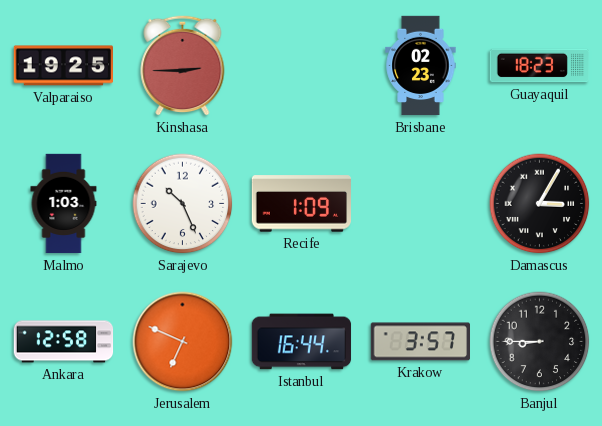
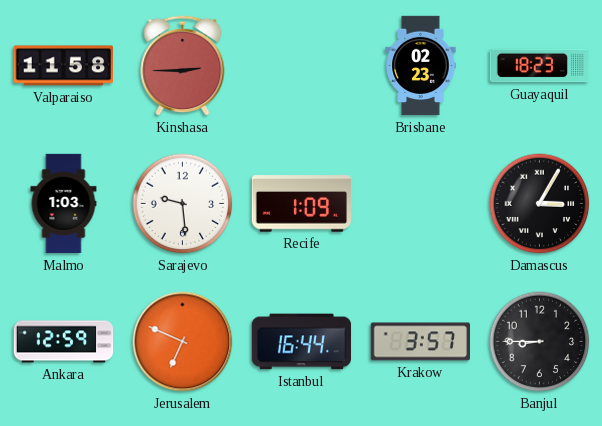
Valparaiso: 19:25 -> 11:58 (63, 66)
Sarajevo: 10:26 -> 9:29 (183, 204)
Ankara: 12:58 -> 12:59 (64, 342)
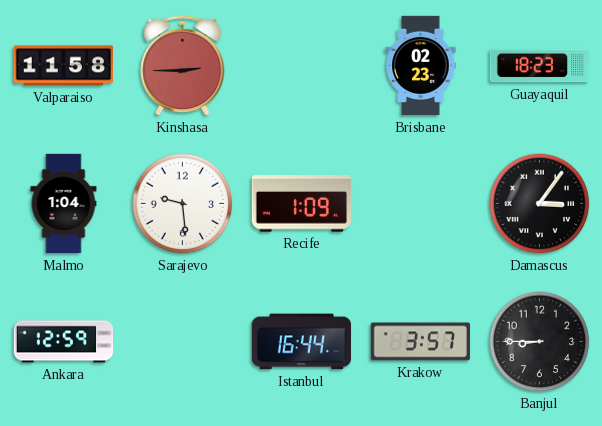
Malmo: 1:03 -> 1:04 (64, 204)
Damascus: 3:05 -> 3:06 (540, 204)
Jerusalem: 6:49 -> none (183, 342)
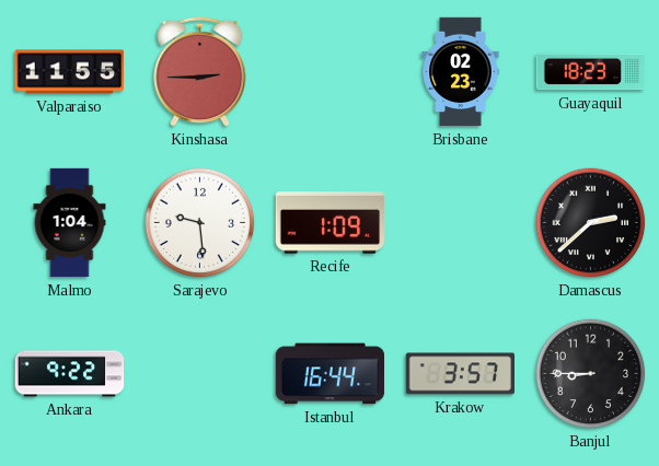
Valparaiso: 11:58 -> 11:55 (69, 72)
Damascus: 3:06 -> 2:38 (591, 223)
Ankara: 12:59 -> 9:22 (70, 374)
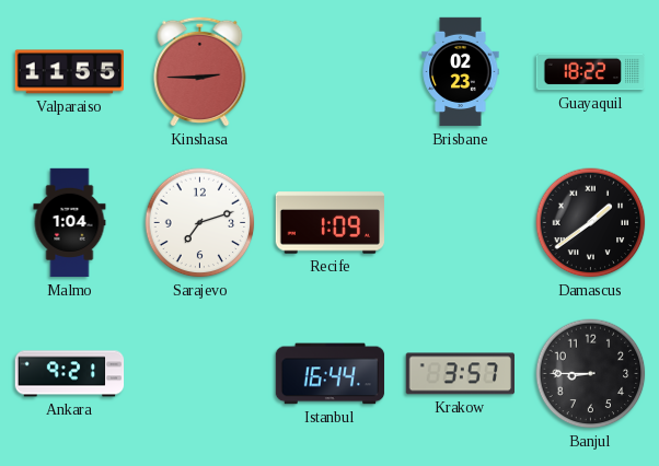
Guayaquil: 18:23 -> 18:22 (591, 72)
Sarajevo: 9:29 -> 7:12 (200, 223)
Damascus: 2:38 -> 1:39 (591, 223)
Ankara: 9:22 -> 9:21 (70, 374)
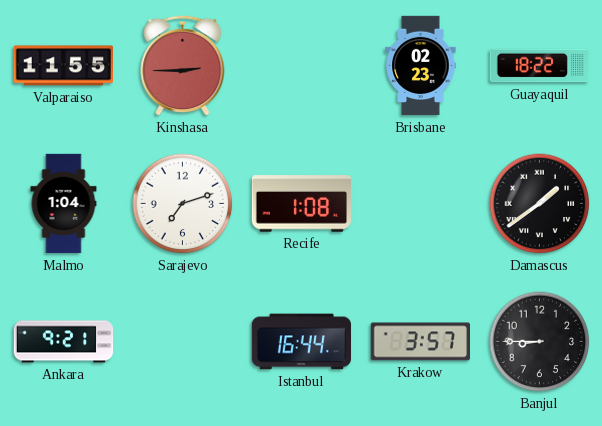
Recife: 1:09 -> 1:08 (301, 204)
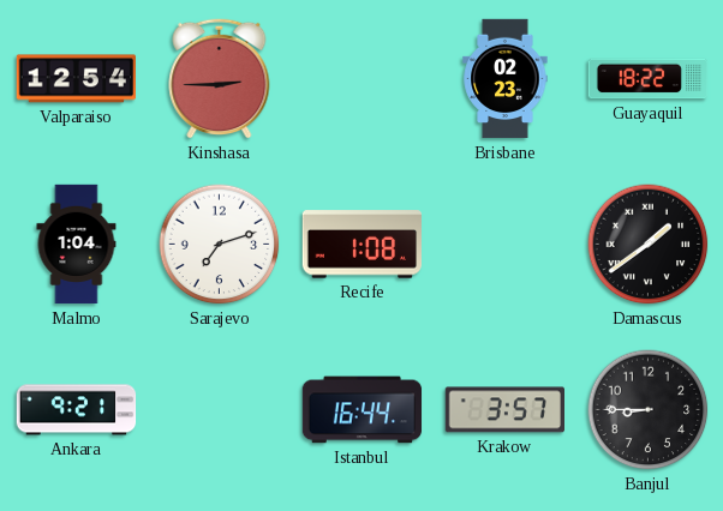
Valparaiso: 11:55 -> 12:54 (76, 79)
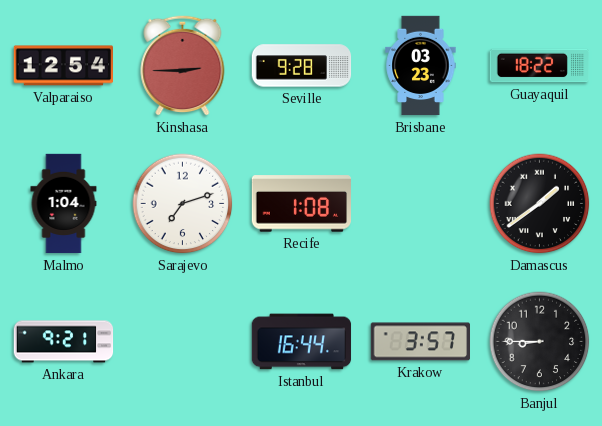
Seville: none -> 9:28 (302, 66)
Brisbane: 02:23 -> 03:23 (421, 66)
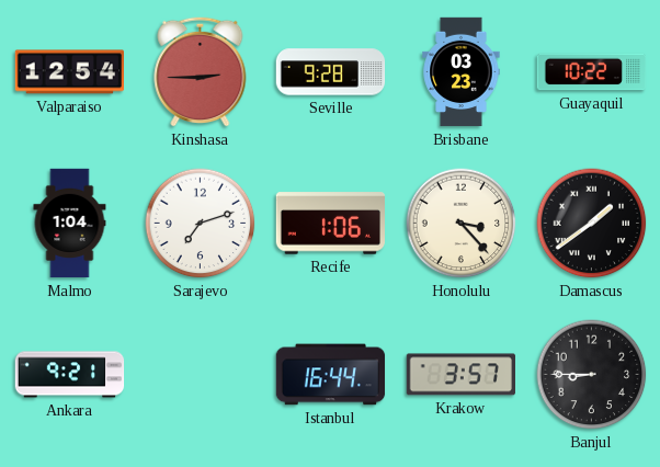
Guayaquil: 18:22 -> 10:22 (592, 72)
Recife: 1:08 -> 1:06 (330, 224)
Honolulu: none -> 3:23 (462, 224)
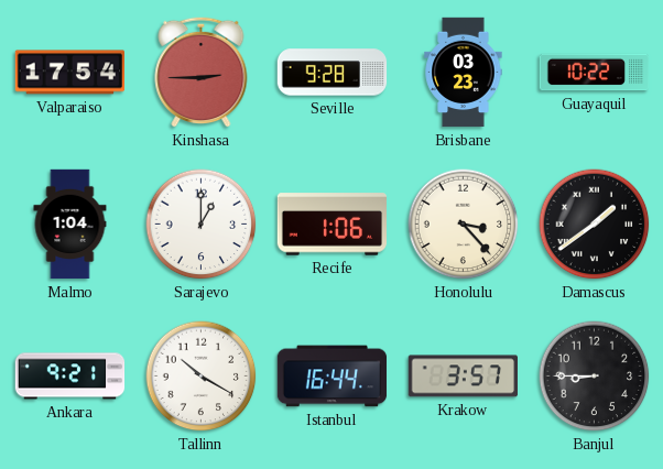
Valparaiso: 12:54 -> 17:54 (69, 73)
Sarajevo: 7:12 -> 1:00 (202, 225)
Tallinn: none -> 10:20 (202, 377)
